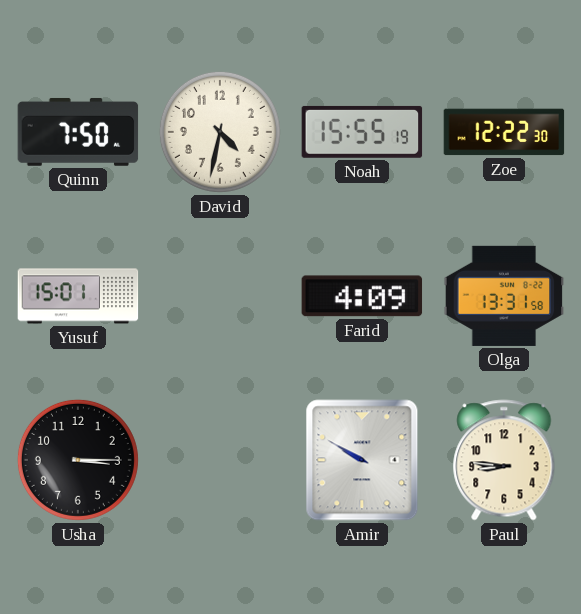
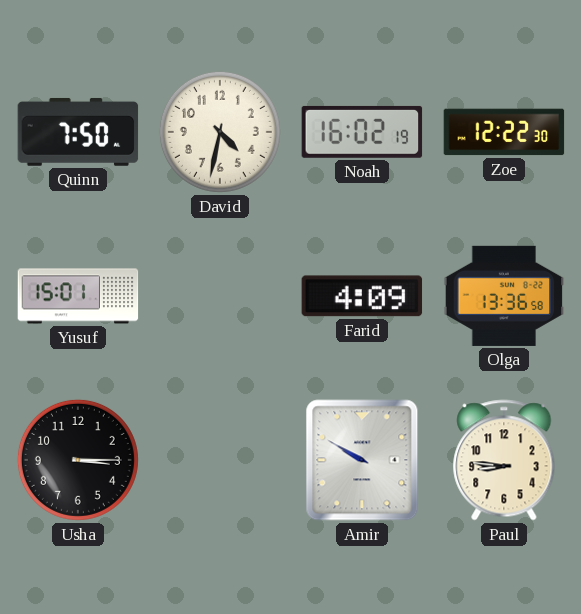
Noah: 15:55 -> 16:02 (362, 132)
Olga: 13:31 -> 13:36 (504, 296)
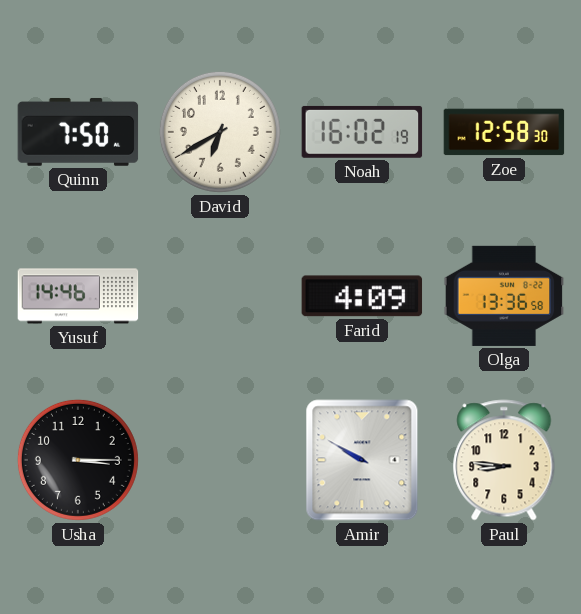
David: 4:32 -> 6:40 (220, 132)
Zoe: 12:22 -> 12:58 (504, 132)
Yusuf: 15:01 -> 14:46 (78, 296)
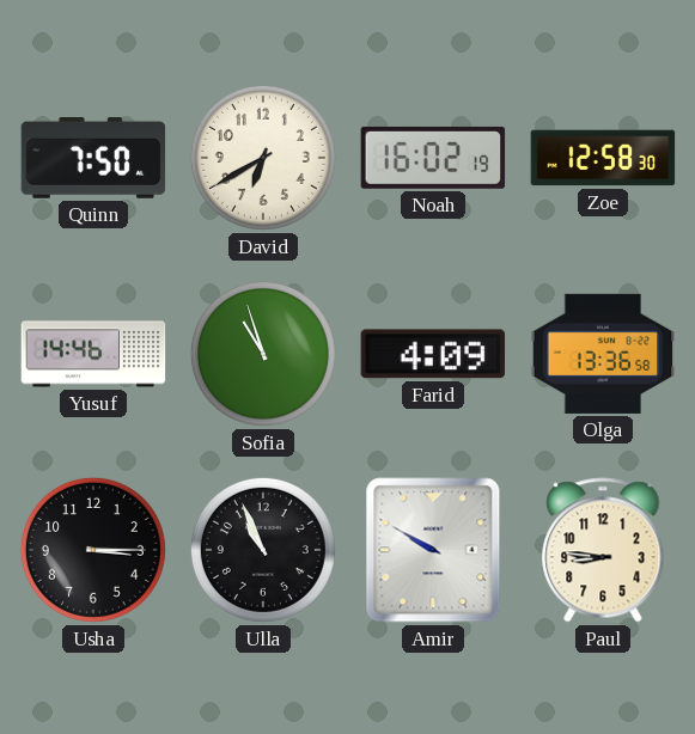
Sofia: none -> 10:57 (263, 354)
Ulla: none -> 10:56 (263, 550)
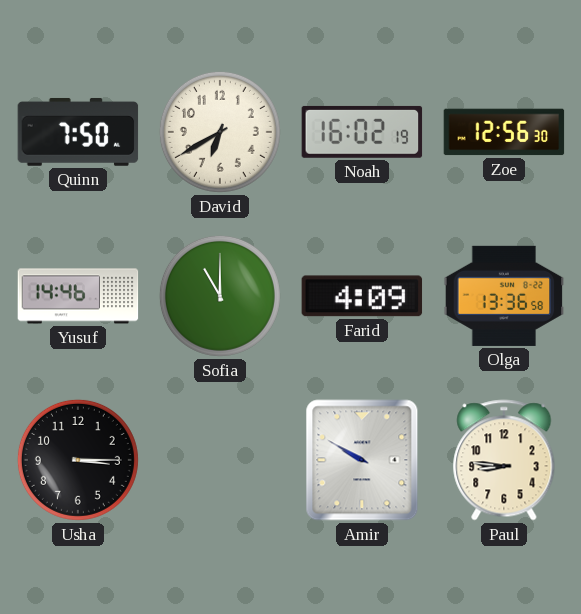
Zoe: 12:58 -> 12:56 (504, 132)
Sofia: 10:57 -> 11:00 (220, 296)
Ulla: 10:56 -> none (263, 550)
